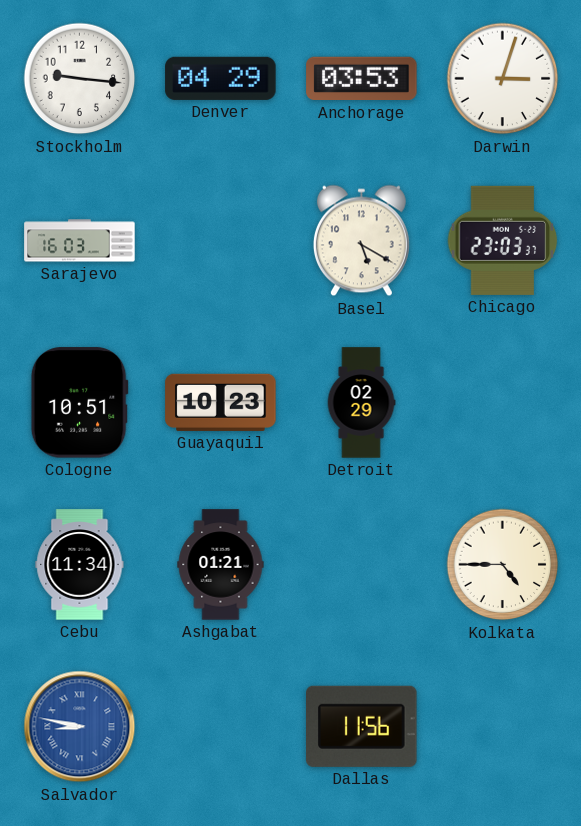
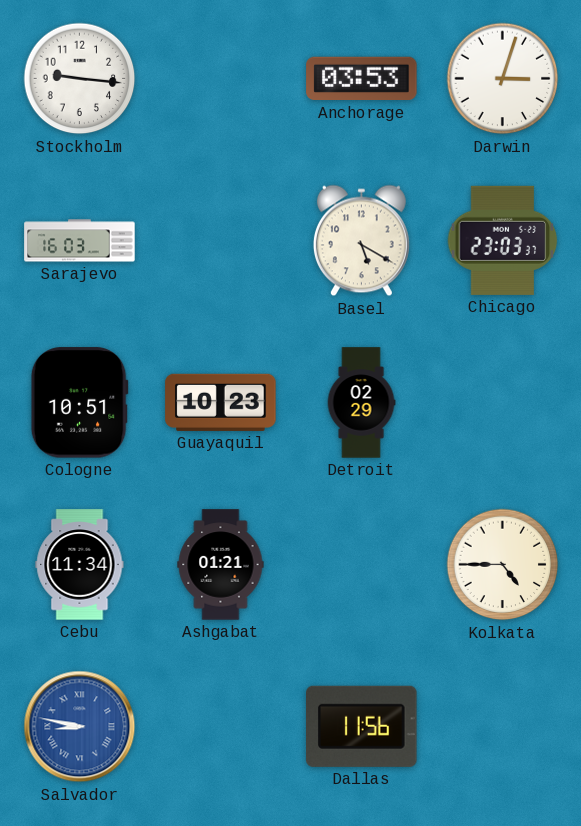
Denver: 04:29 -> none (221, 78)
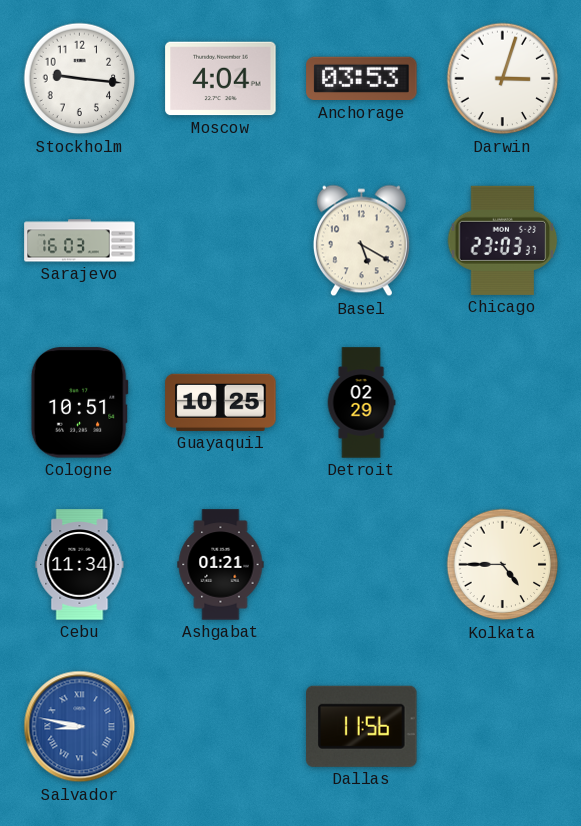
Moscow: none -> 4:04 (221, 79)
Guayaquil: 10:23 -> 10:25 (221, 402)
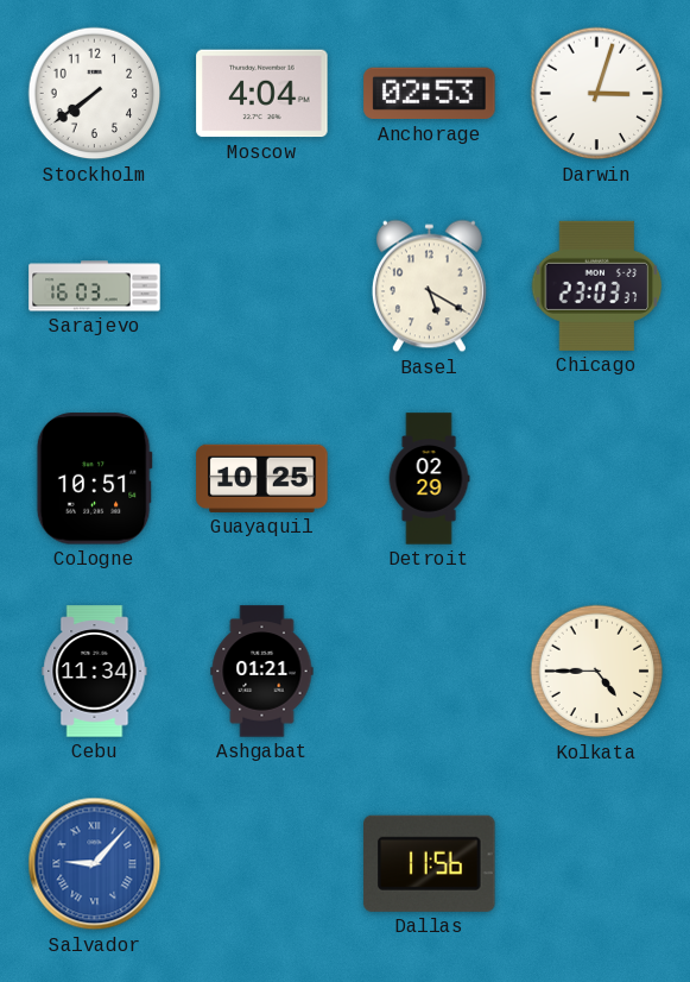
Stockholm: 9:16 -> 7:39 (95, 94)
Anchorage: 03:53 -> 02:53 (430, 94)
Salvador: 8:47 -> 9:07 (95, 864)
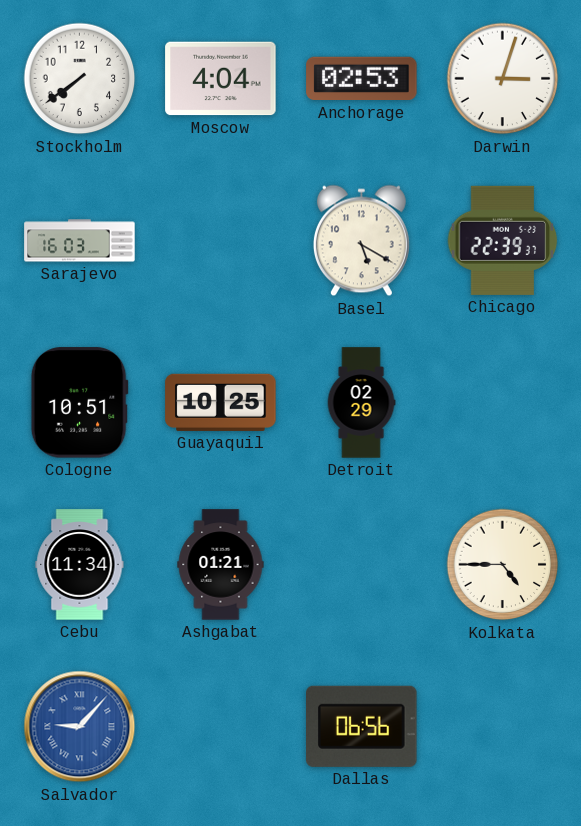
Chicago: 23:03 -> 22:39 (503, 240)
Dallas: 11:56 -> 06:56 (362, 726)
